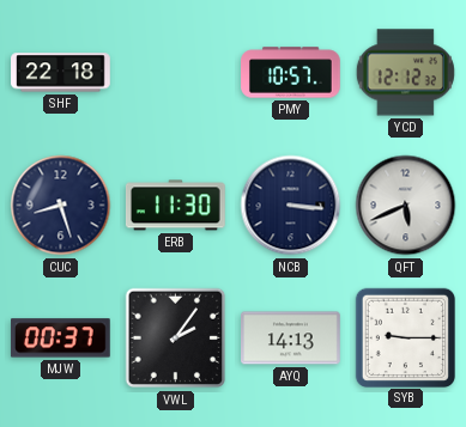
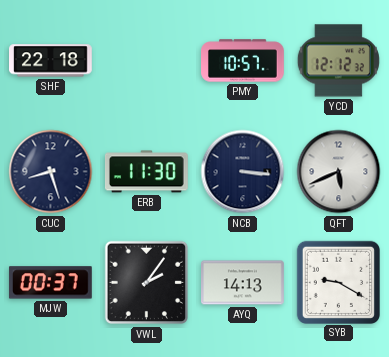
SYB: 9:15 -> 9:20 (338, 282)
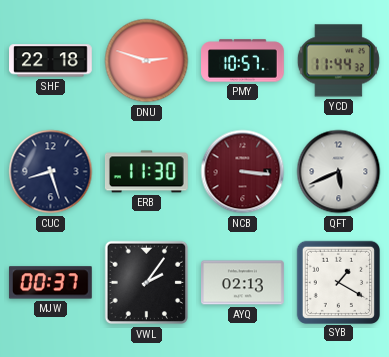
DNU: none -> 2:48 (147, 61)
YCD: 12:12 -> 11:44 (338, 61)
NCB dial: navy -> burgundy (243, 172)
AYQ: 14:13 -> 02:13 (243, 283)
SYB: 9:20 -> 1:20 (338, 282)
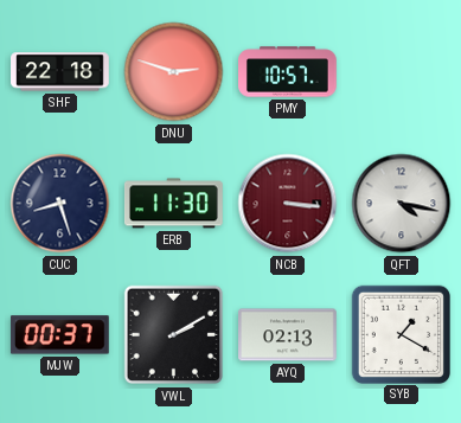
YCD: 11:44 -> none (338, 61)
QFT: 5:41 -> 4:17 (402, 204)
VWL: 2:06 -> 2:10 (174, 335)
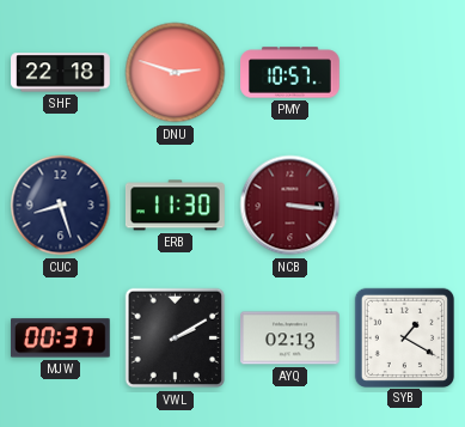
QFT: 4:17 -> none (402, 204)
